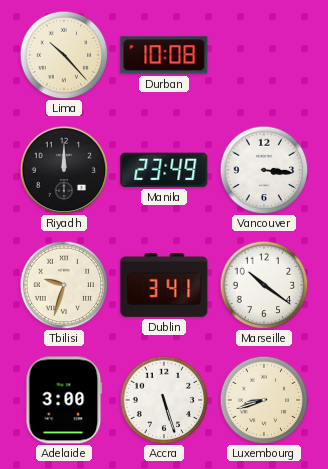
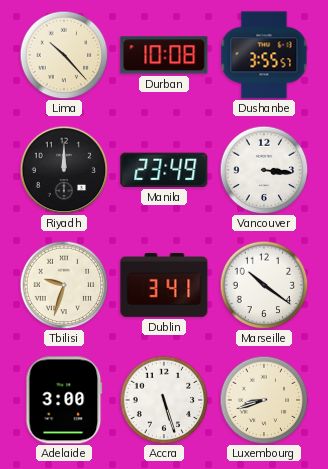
Dushanbe: none -> 3:55 (264, 55)
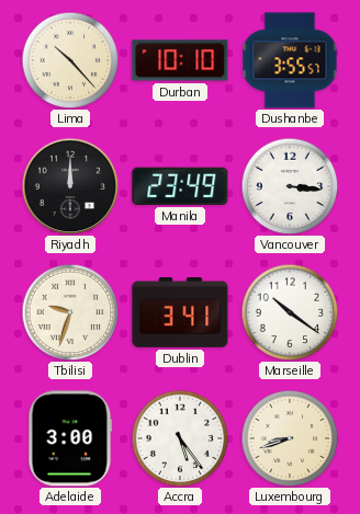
Durban: 10:08 -> 10:10 (180, 60)
Accra: 5:27 -> 5:24 (180, 438)
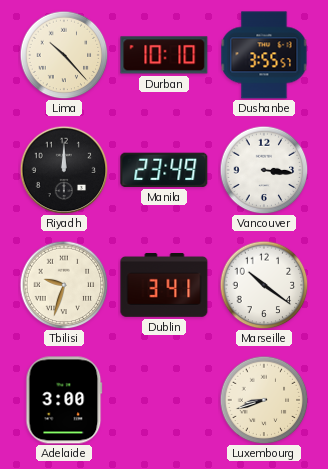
Accra: 5:24 -> none (180, 438)
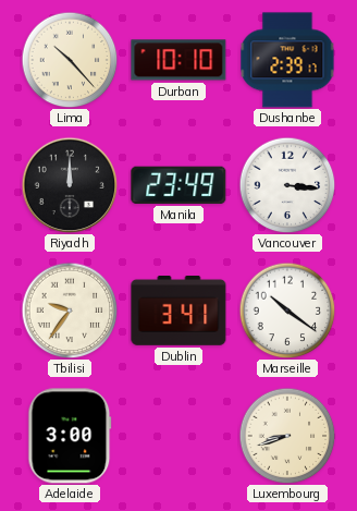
Dushanbe: 3:55 -> 2:39 (287, 60)
Tbilisi: 9:33 -> 9:36 (70, 311)
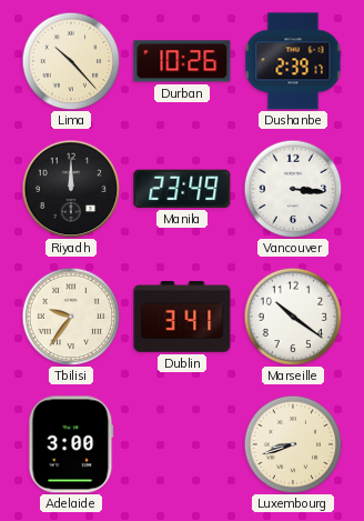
Durban: 10:10 -> 10:26 (182, 61)
